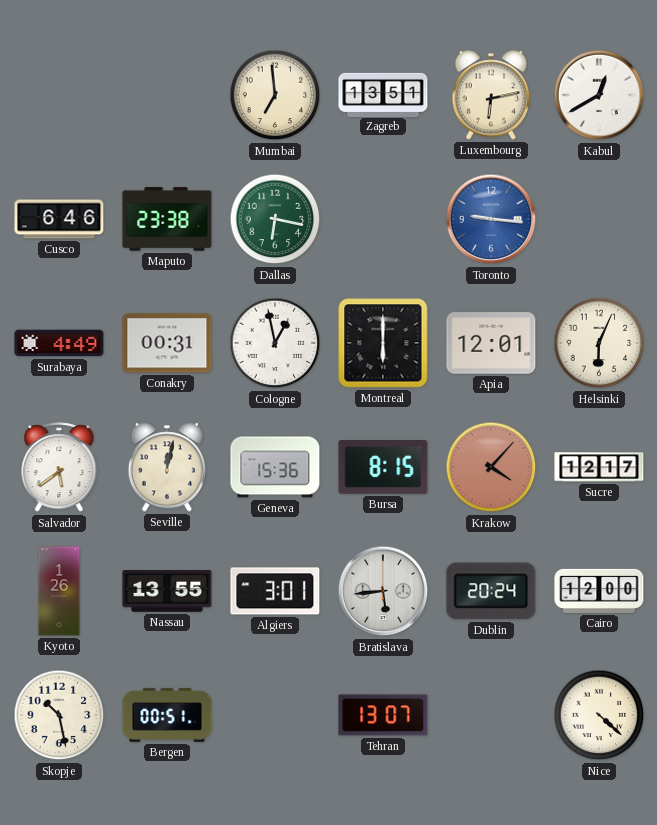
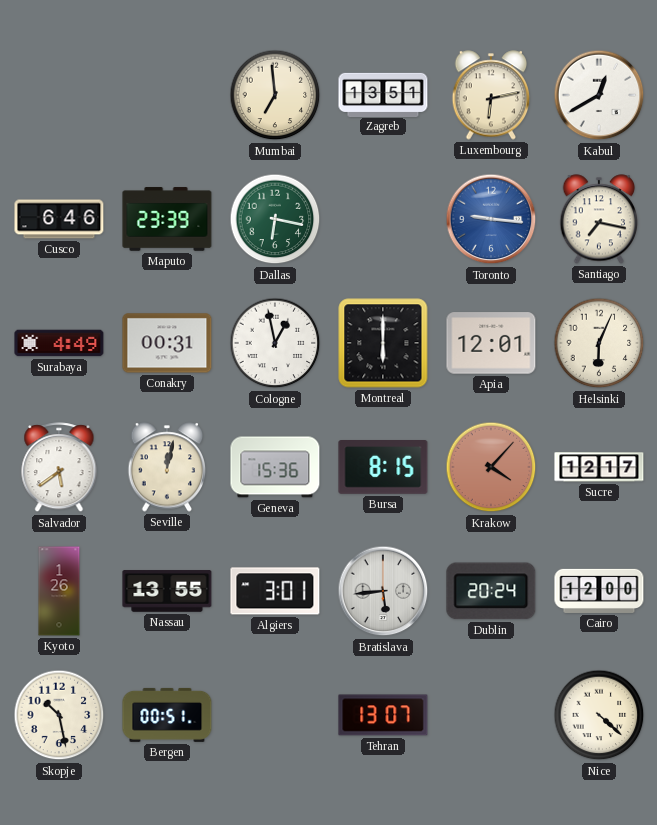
Maputo: 23:38 -> 23:39 (167, 219)
Santiago: none -> 7:17 (599, 219)
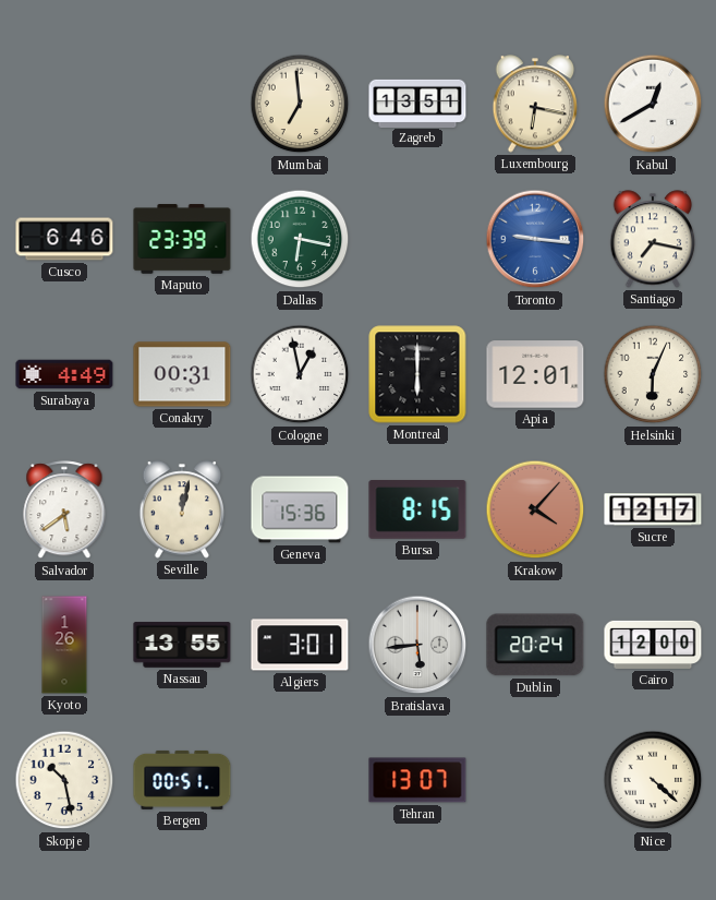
Luxembourg: 6:13 -> 6:17 (535, 104)
